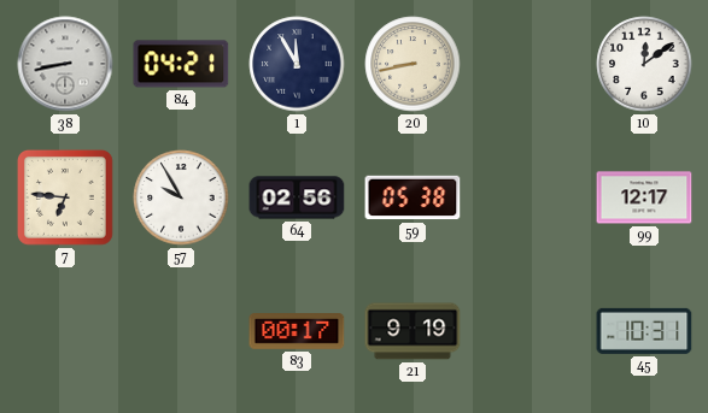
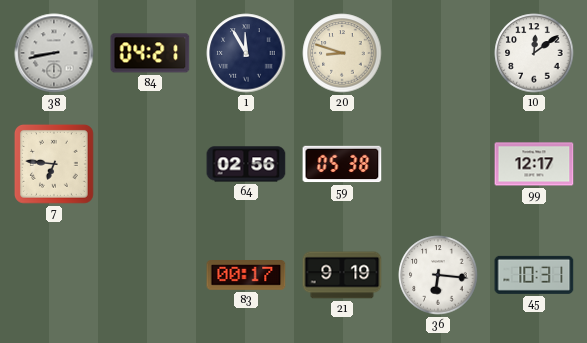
20: 8:43 -> 8:48 (342, 53)
57: 9:55 -> none (181, 197)
36: none -> 6:16 (438, 275)
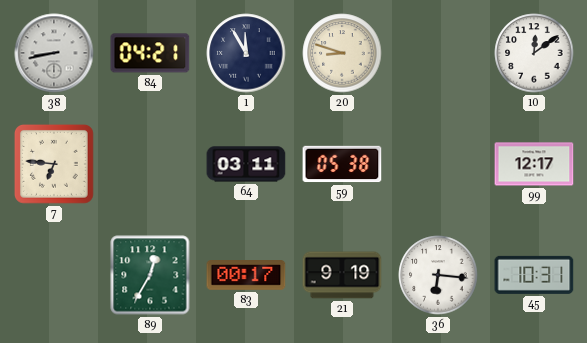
64: 02:56 -> 03:11 (246, 164)
89: none -> 12:35 (150, 275)
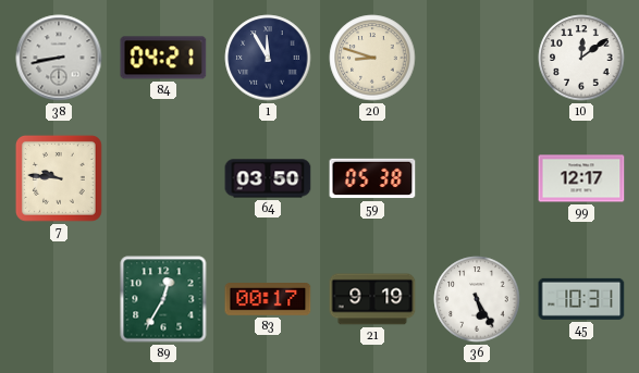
7: 6:46 -> 9:46 (59, 178)
64: 03:11 -> 03:50 (268, 178)
36: 6:16 -> 5:25 (477, 299)
